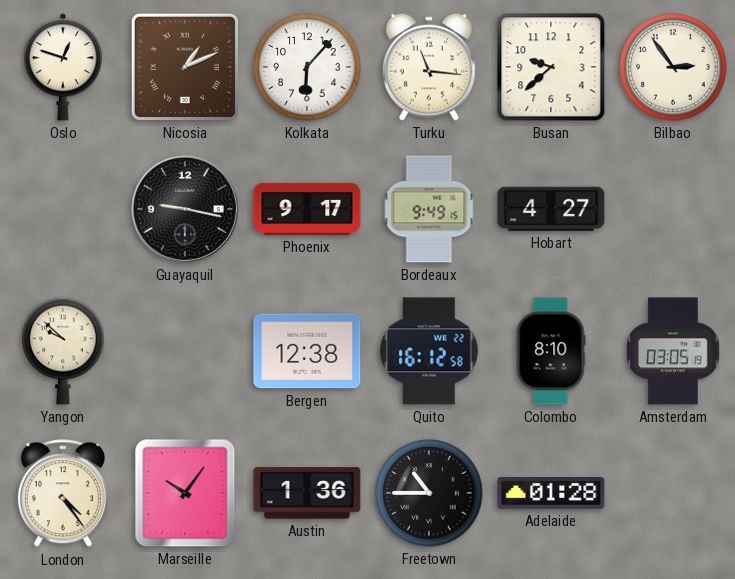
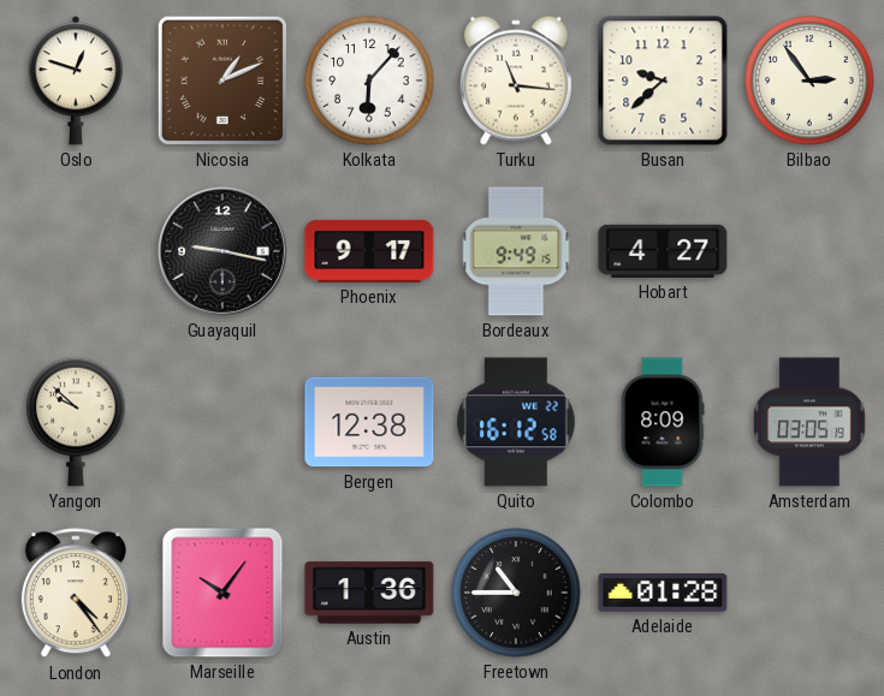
Colombo: 8:10 -> 8:09 (663, 422)
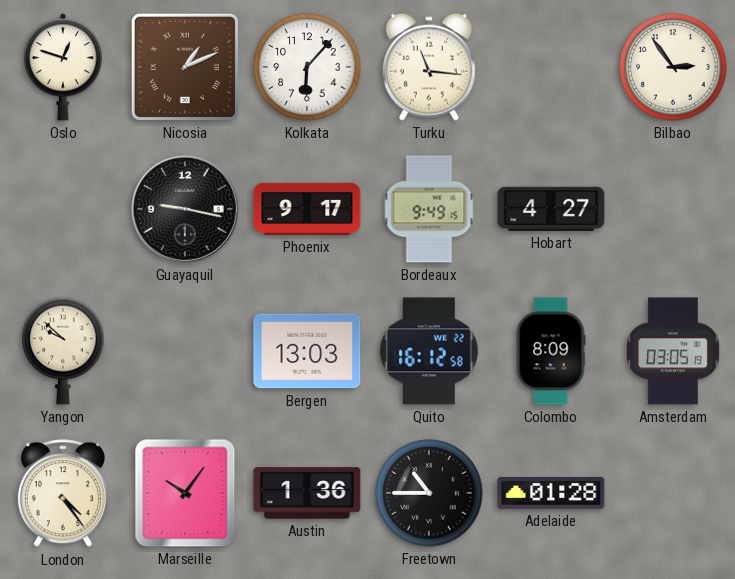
Busan: 9:38 -> none (663, 81)
Bergen: 12:38 -> 13:03 (307, 351)
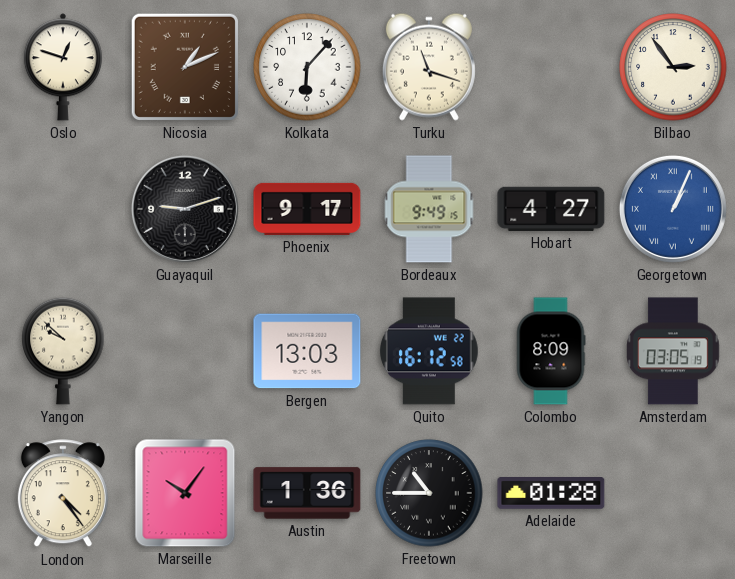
Turku: 11:16 -> 11:18 (429, 67)
Guayaquil: 9:17 -> 9:12 (185, 209)
Georgetown: none -> 1:04 (673, 209)
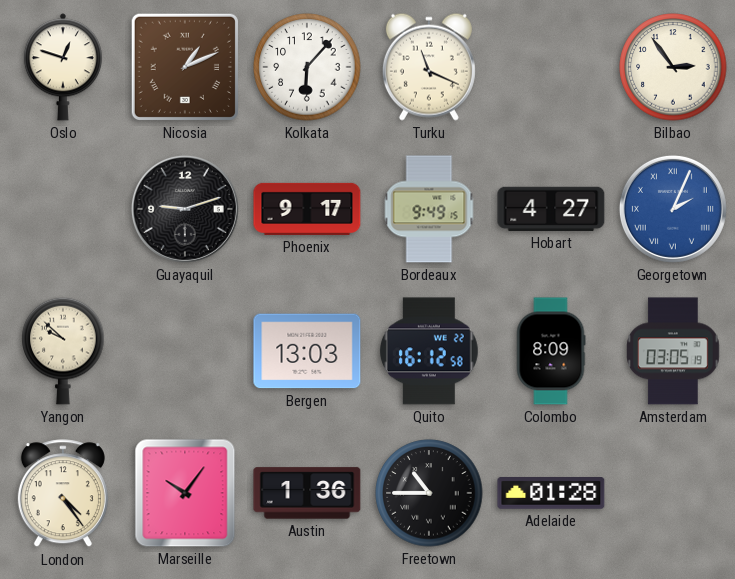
Turku: 11:18 -> 11:19 (429, 67)
Georgetown: 1:04 -> 2:04 (673, 209)
